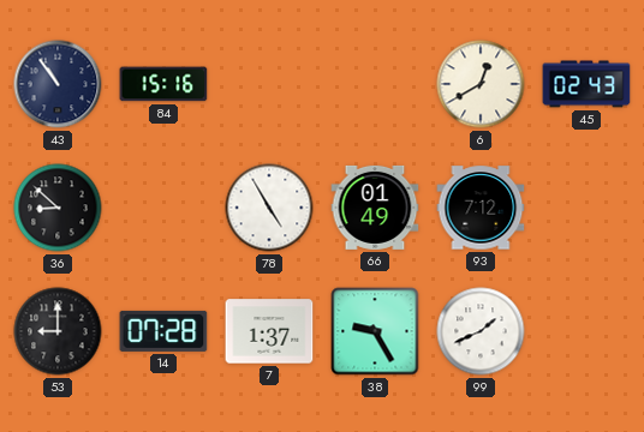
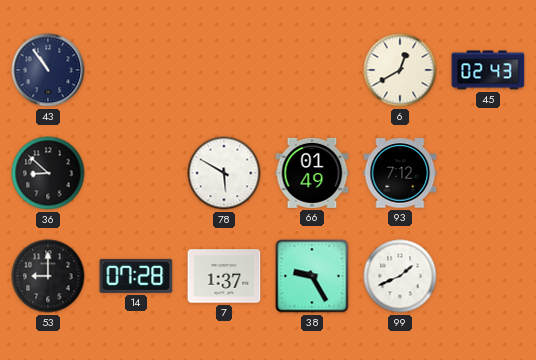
84: 15:16 -> none (163, 84)
78: 4:55 -> 5:50 (224, 173)
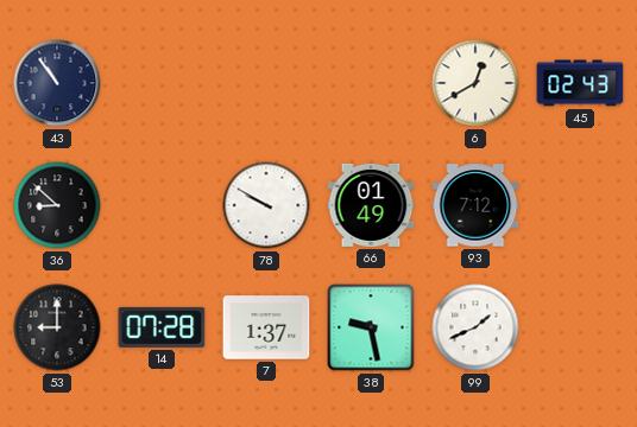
78: 5:50 -> 9:50 (266, 205)
38: 9:25 -> 9:28 (371, 327)
